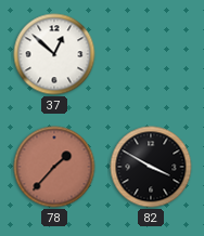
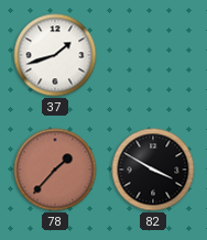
37: 12:52 -> 1:42 (55, 55)
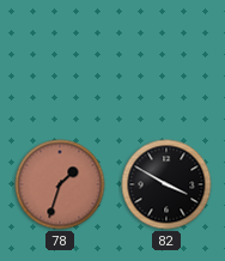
37: 1:42 -> none (55, 55)
78: 1:37 -> 1:33 (60, 184)
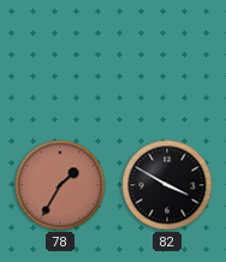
78: 1:33 -> 1:35 (60, 185)
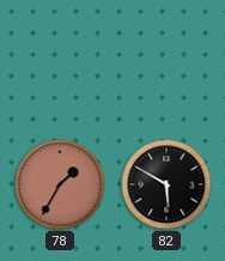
82: 3:50 -> 5:50 (166, 184)
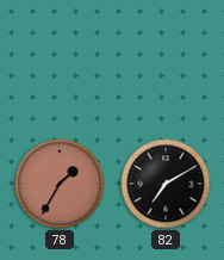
82: 5:50 -> 7:10 (166, 184)
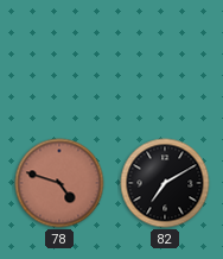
78: 1:35 -> 4:48 (59, 183)
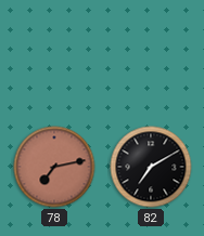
78: 4:48 -> 7:13 (54, 167)
